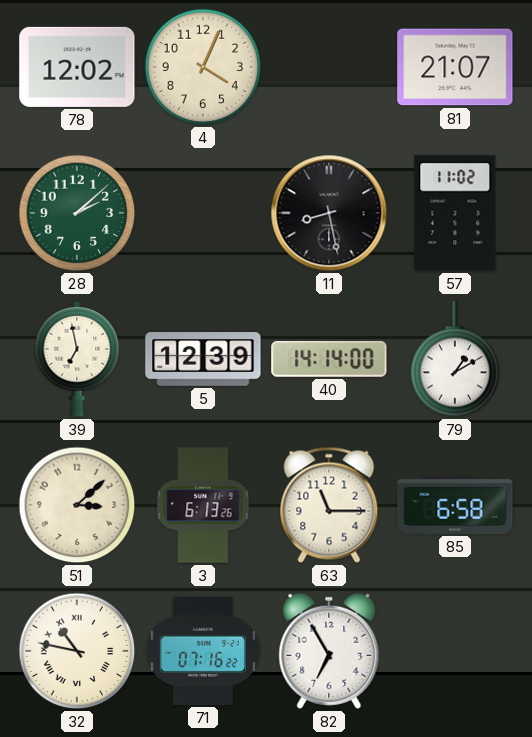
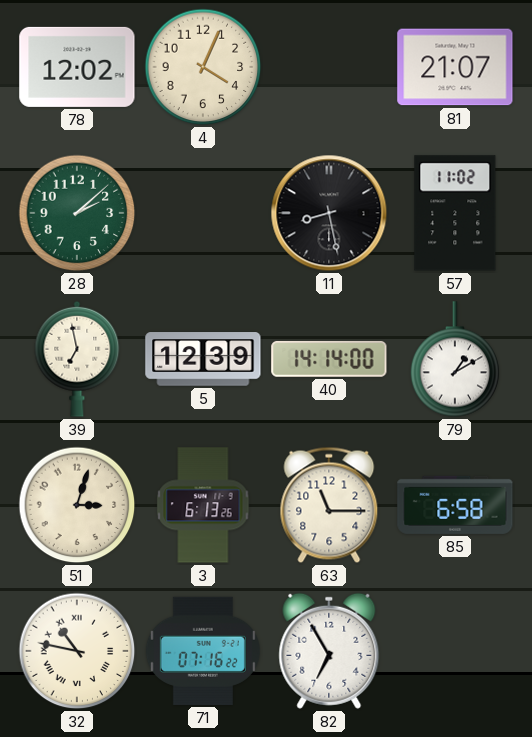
51: 3:08 -> 3:03 (77, 505)
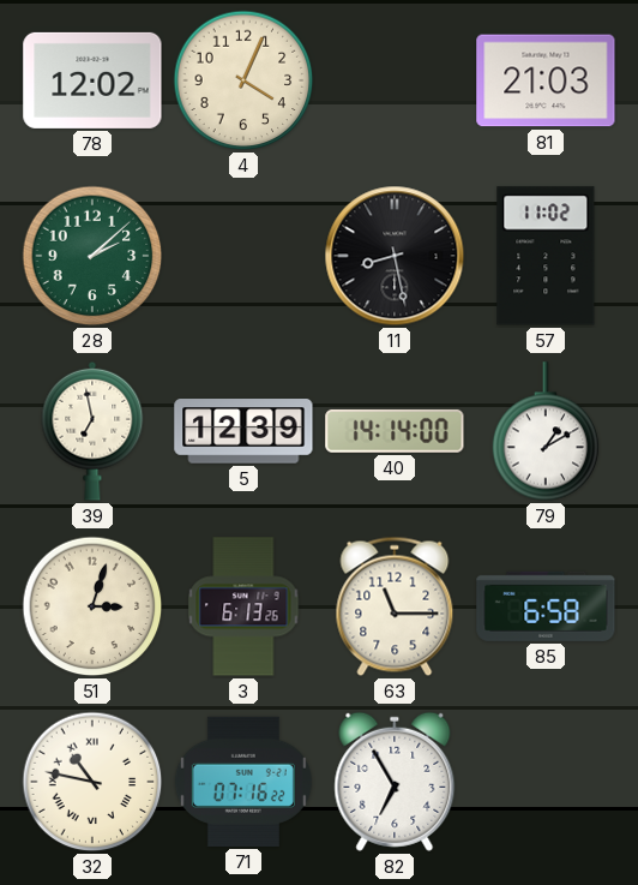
81: 21:07 -> 21:03 (546, 80)
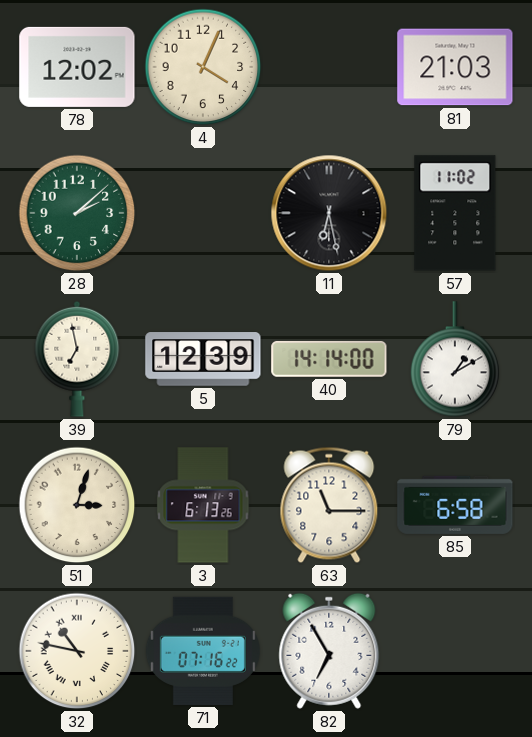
11: 8:28 -> 6:28 (329, 213)
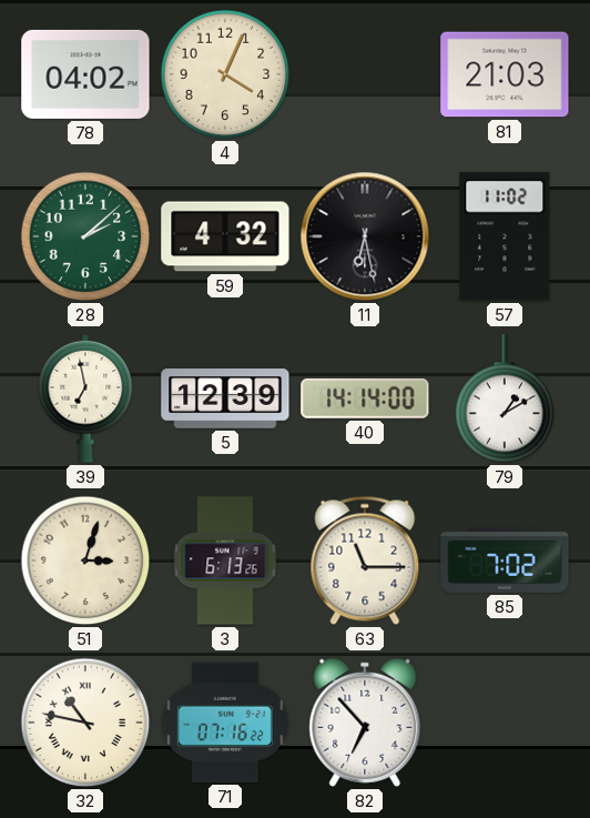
78: 12:02 -> 04:02 (85, 74)
59: none -> 4:32 (225, 236)
85: 6:58 -> 7:02 (505, 561)
82: 6:55 -> 6:53 (365, 723)
